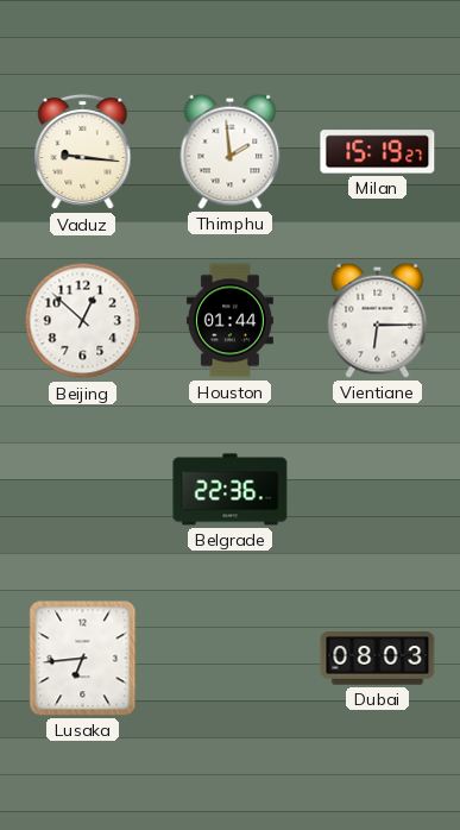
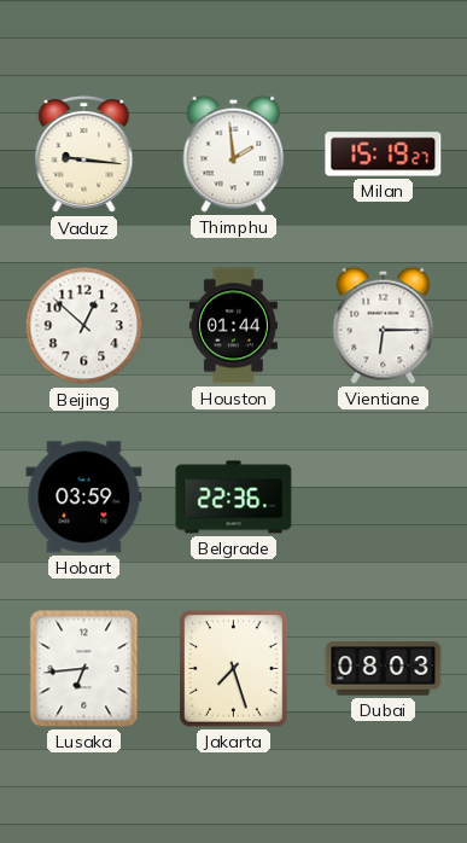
Hobart: none -> 03:59 (84, 498)
Jakarta: none -> 7:27 (234, 669)
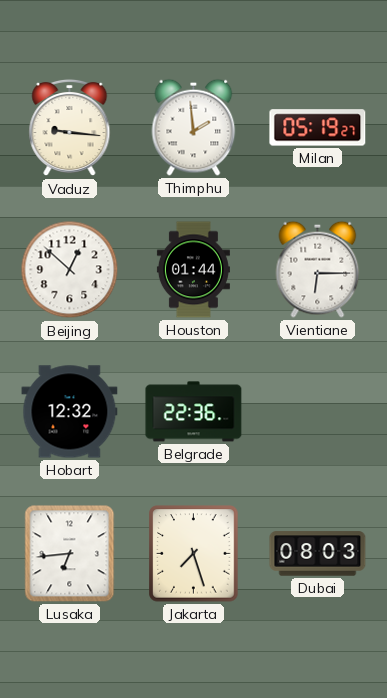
Milan: 15:19 -> 05:19 (318, 128)
Hobart: 03:59 -> 12:32 (70, 412)
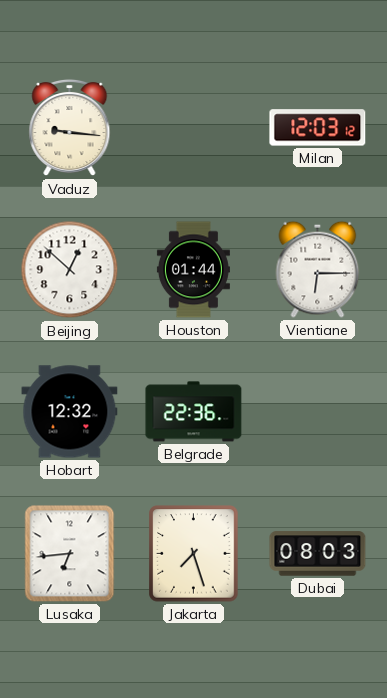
Thimphu: 1:59 -> none (194, 127)
Milan: 05:19 -> 12:03 (318, 128)
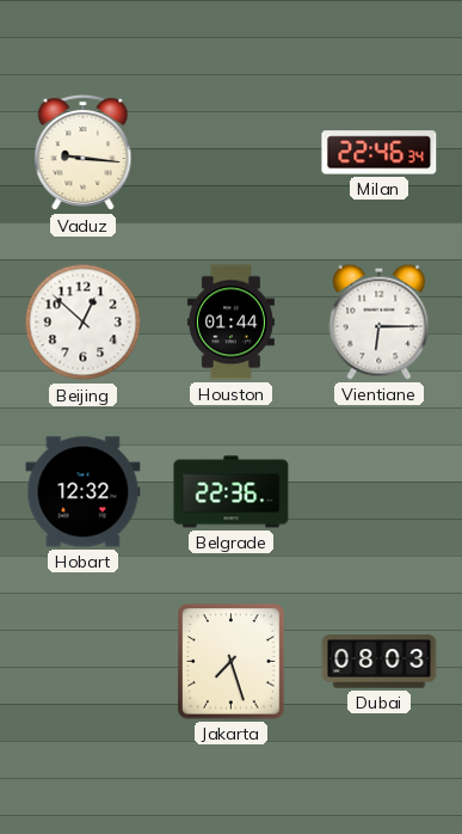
Milan: 12:03 -> 22:46 (380, 153)
Lusaka: 6:44 -> none (70, 554)
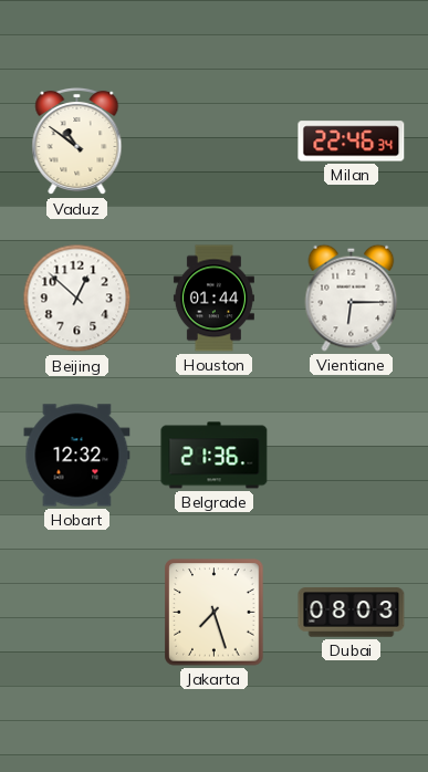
Vaduz: 9:16 -> 10:51 (77, 142)
Belgrade: 22:36 -> 21:36 (215, 456)
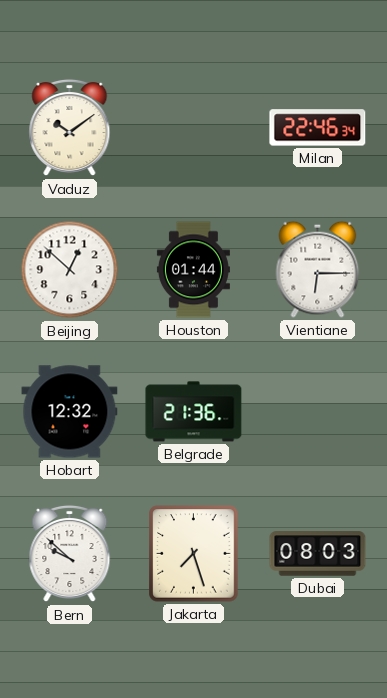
Vaduz: 10:51 -> 10:09 (70, 128)
Bern: none -> 9:52 (70, 554)
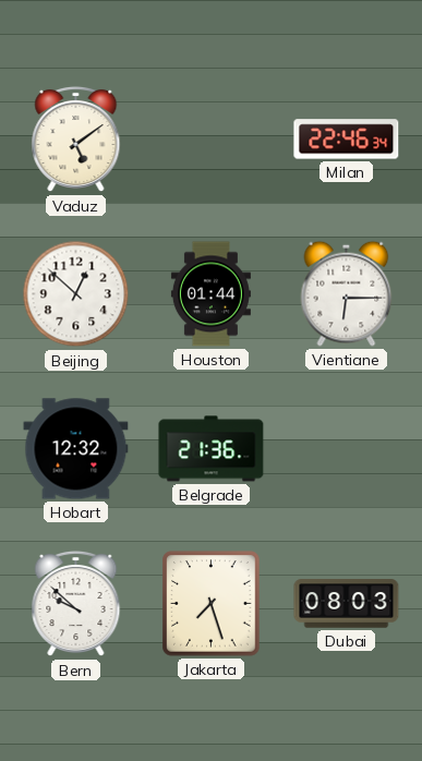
Vaduz: 10:09 -> 5:09 (76, 140)
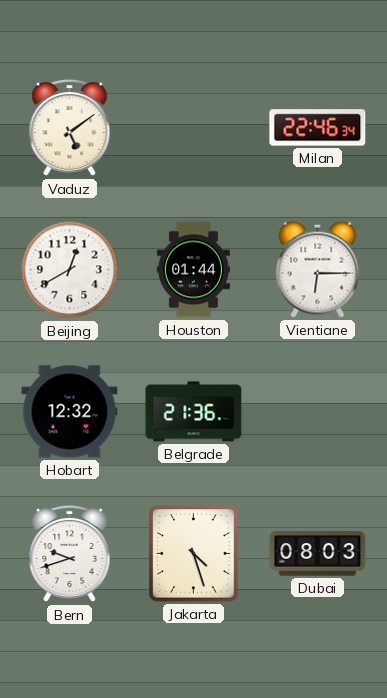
Beijing: 12:52 -> 12:40 (70, 270)
Bern: 9:52 -> 9:42 (70, 554)
Jakarta: 7:27 -> 4:27 (194, 554)
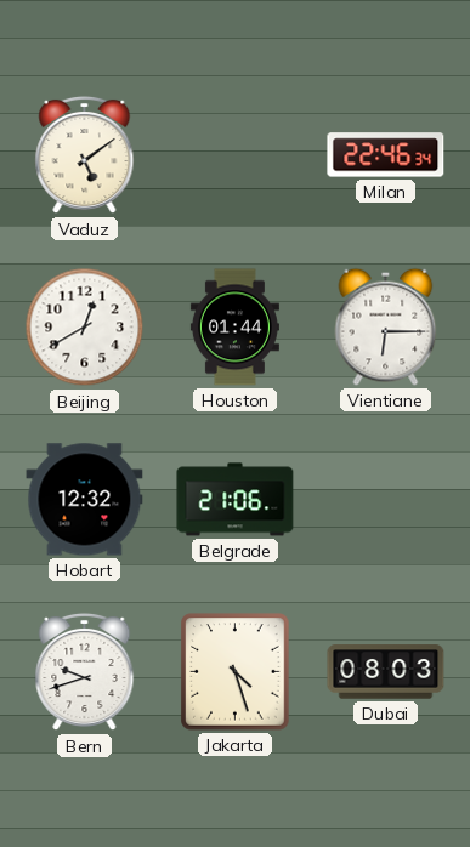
Belgrade: 21:36 -> 21:06 (236, 500)
